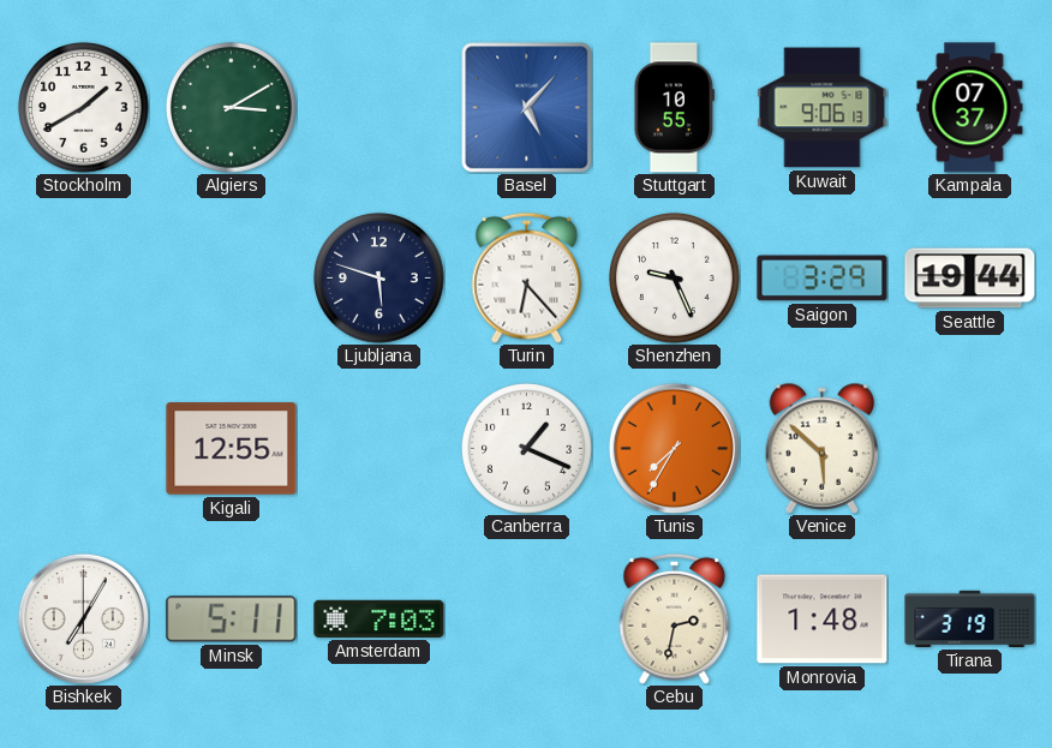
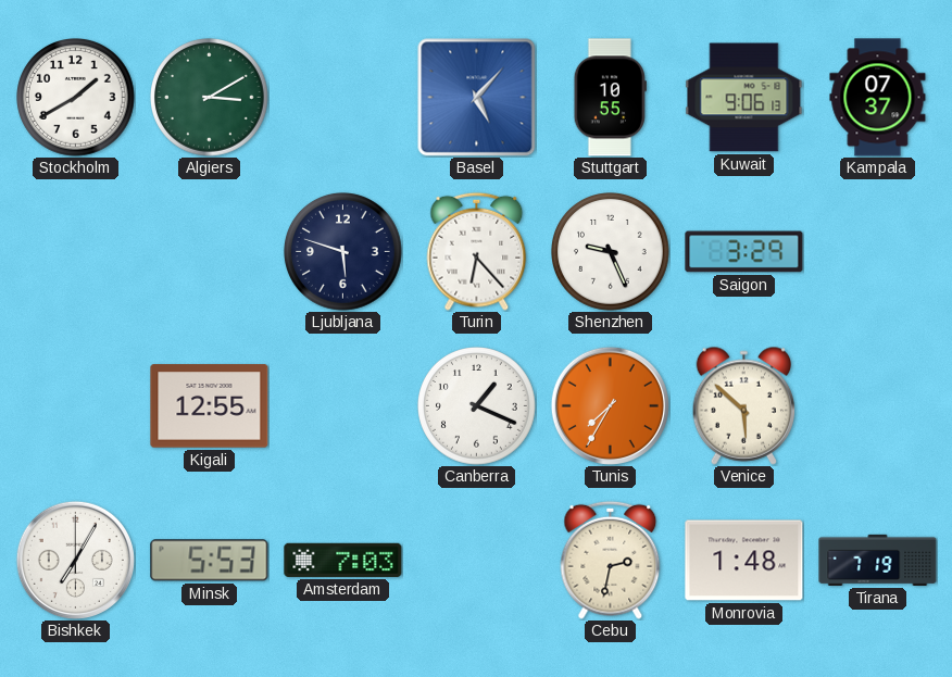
Seattle: 19:44 -> none (970, 279)
Minsk: 5:11 -> 5:53 (210, 561)
Tirana: 3:19 -> 7:19 (878, 560)
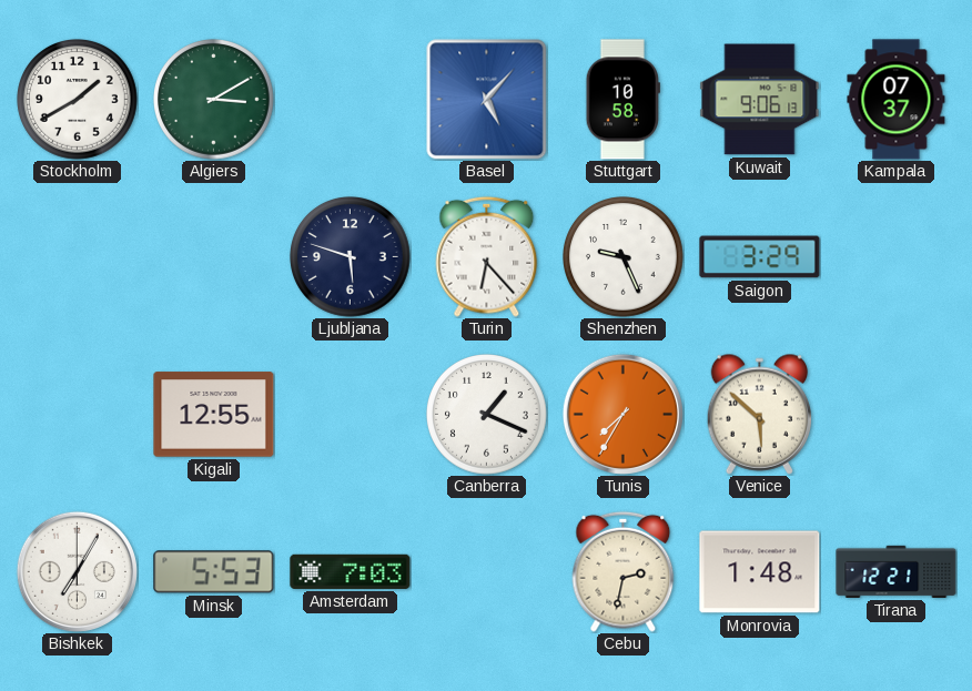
Stuttgart: 10:55 -> 10:58 (622, 100)
Tirana: 7:19 -> 12:21 (897, 571)
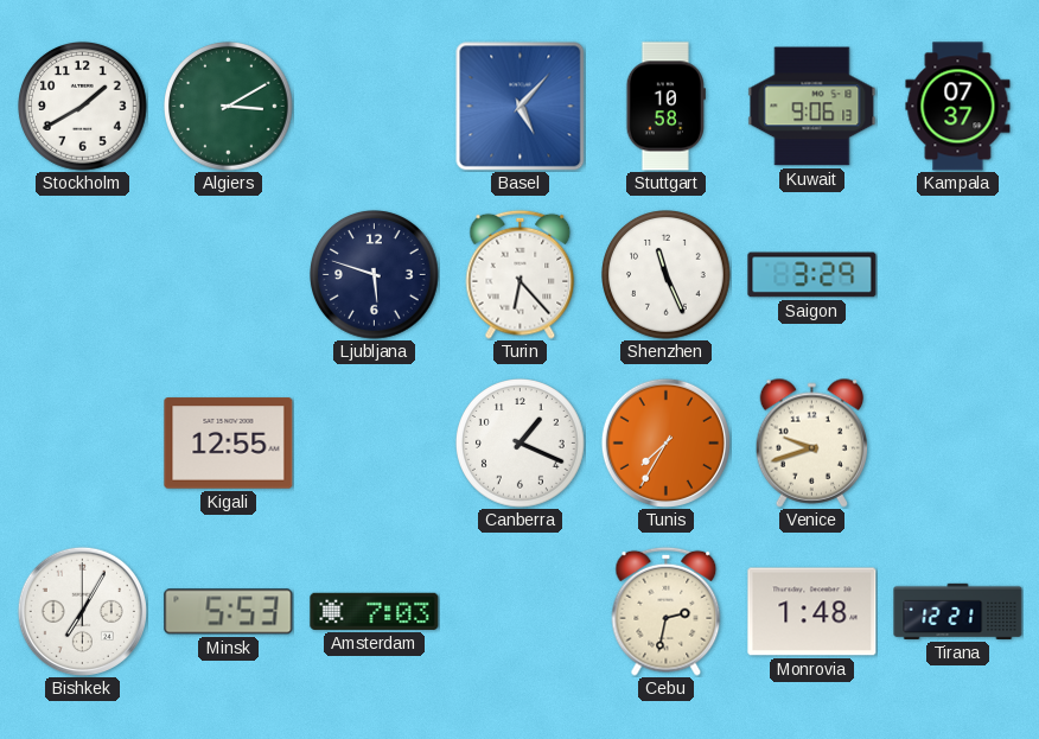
Shenzhen: 9:26 -> 11:26 (667, 275)
Venice: 5:52 -> 9:42 (811, 442)
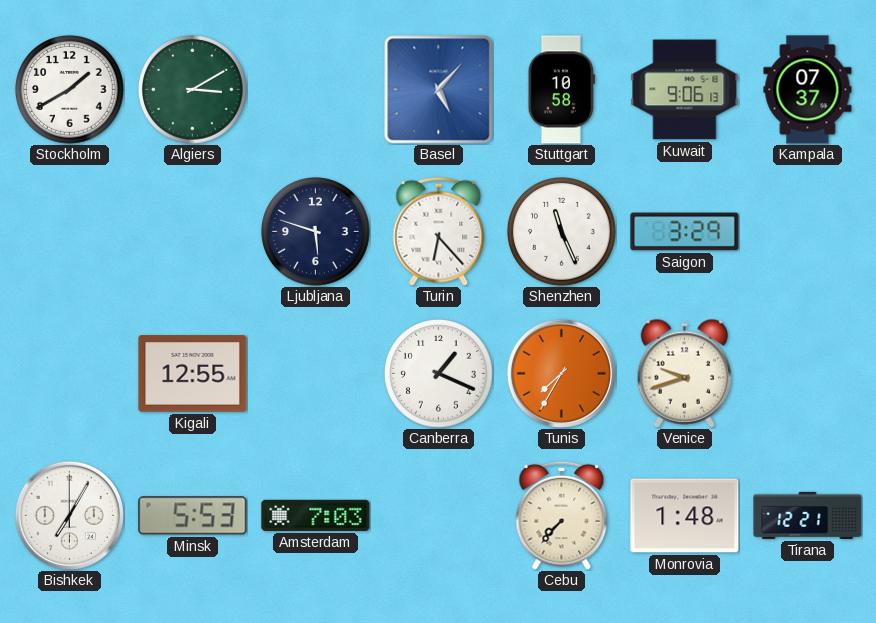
Cebu: 2:32 -> 7:37 (562, 515)
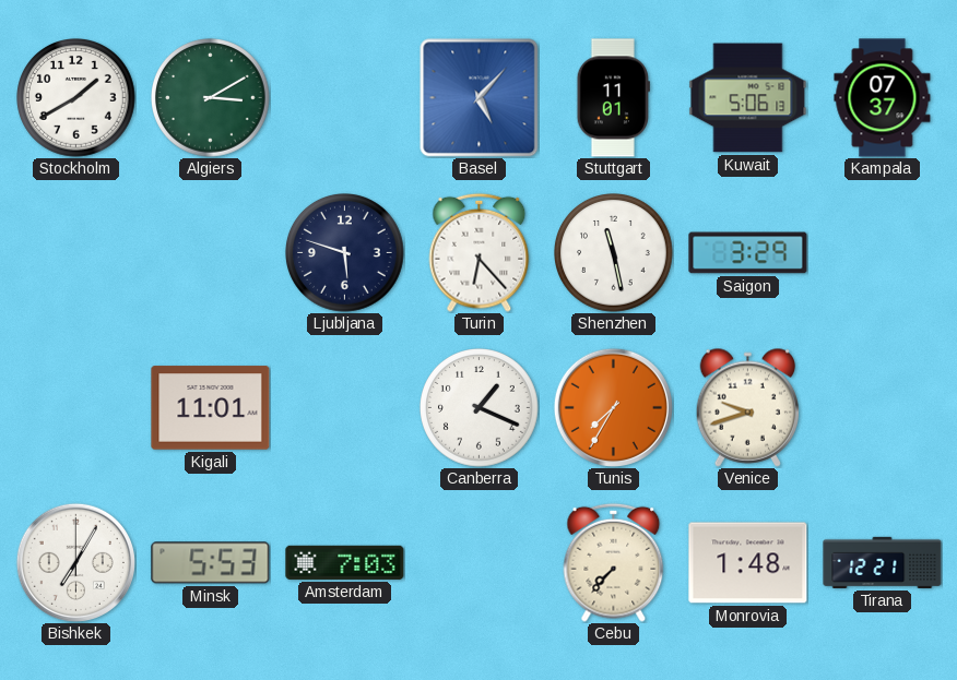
Stuttgart: 10:58 -> 11:01 (613, 98)
Kuwait: 9:06 -> 5:06 (748, 98)
Shenzhen: 11:26 -> 11:28 (614, 253)
Kigali: 12:55 -> 11:01 (211, 408)
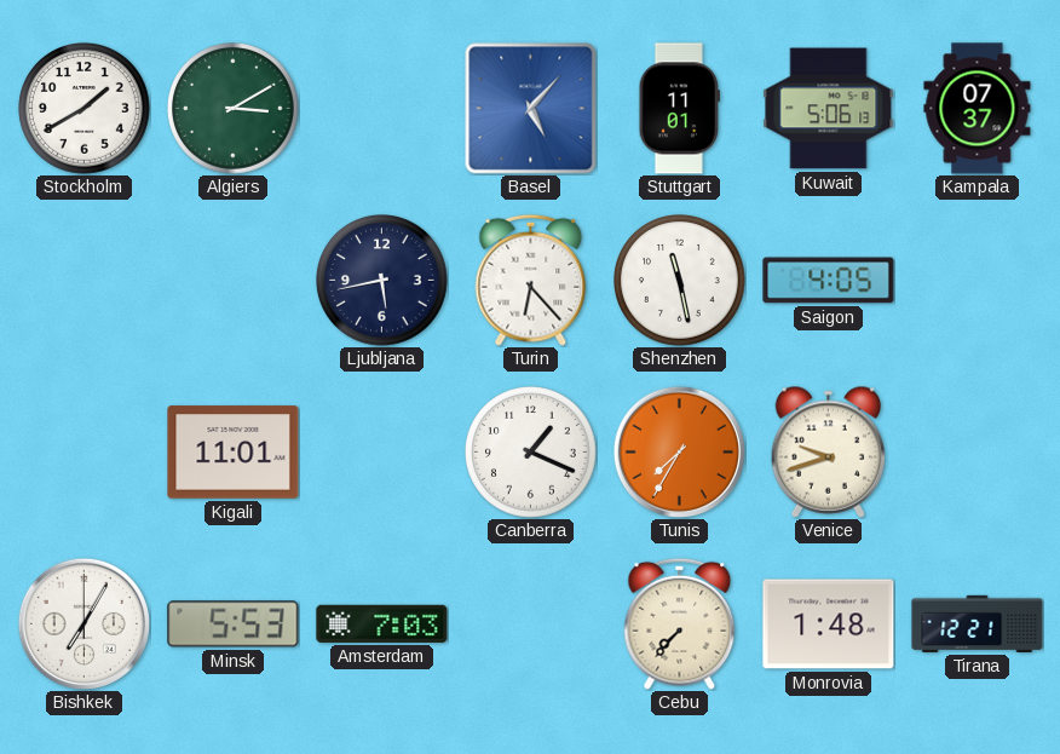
Ljubljana: 5:48 -> 5:43 (382, 281)
Saigon: 3:29 -> 4:05 (829, 281)
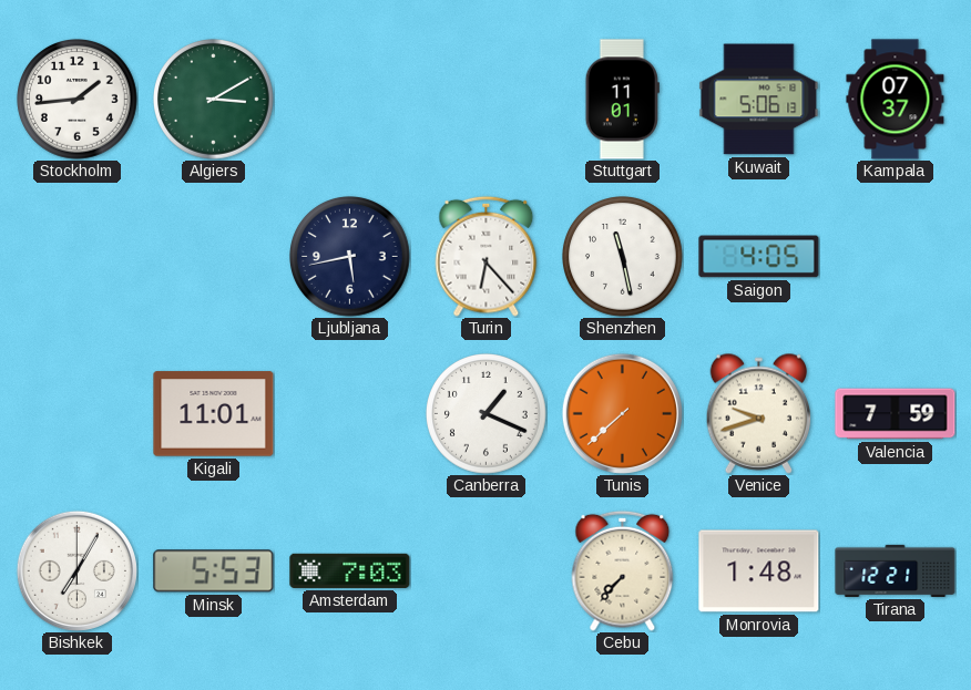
Stockholm: 1:40 -> 1:44 (78, 100)
Basel: 5:07 -> none (530, 108)
Tunis: 7:35 -> 7:38 (622, 413)
Valencia: none -> 7:59 (896, 414)
